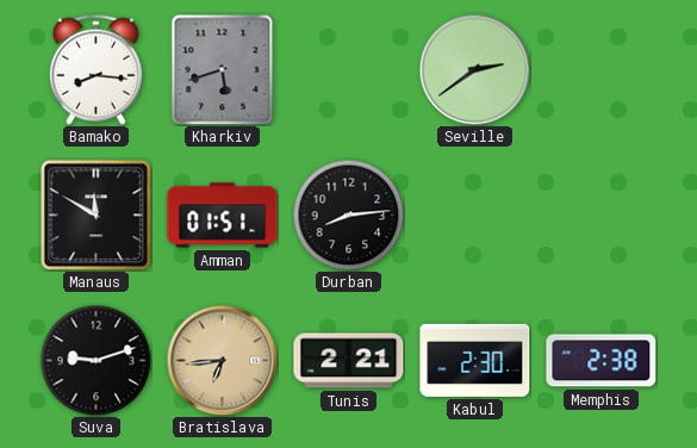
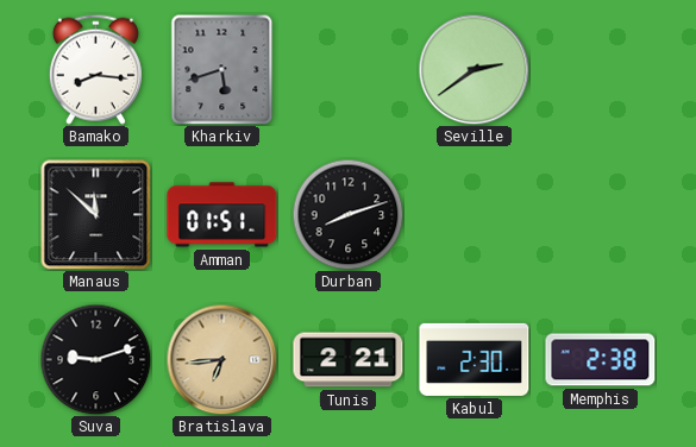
Manaus: 11:50 -> 11:52 (95, 214)
Durban: 8:14 -> 8:12 (347, 214)
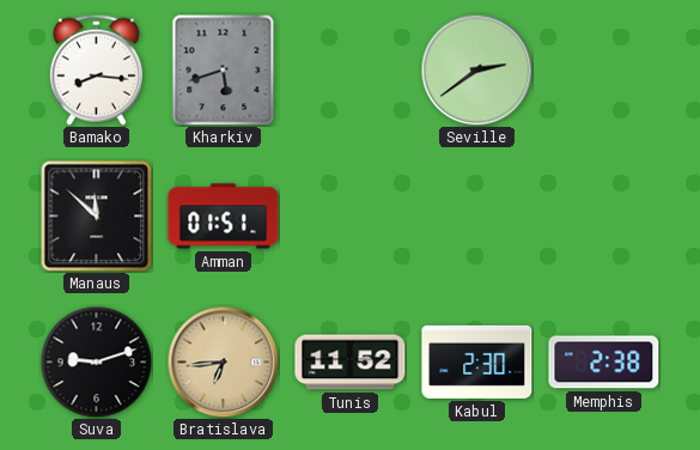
Durban: 8:12 -> none (347, 214)
Tunis: 2:21 -> 11:52 (351, 363)
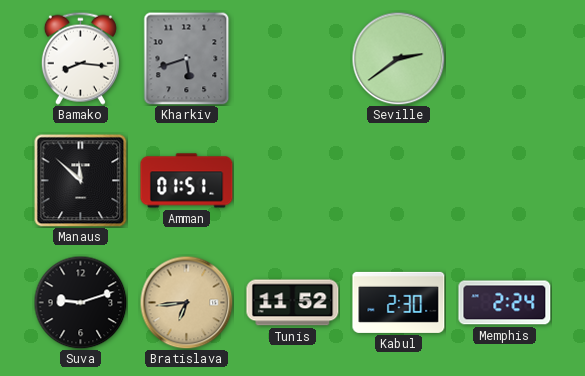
Memphis: 2:38 -> 2:24 (505, 303)
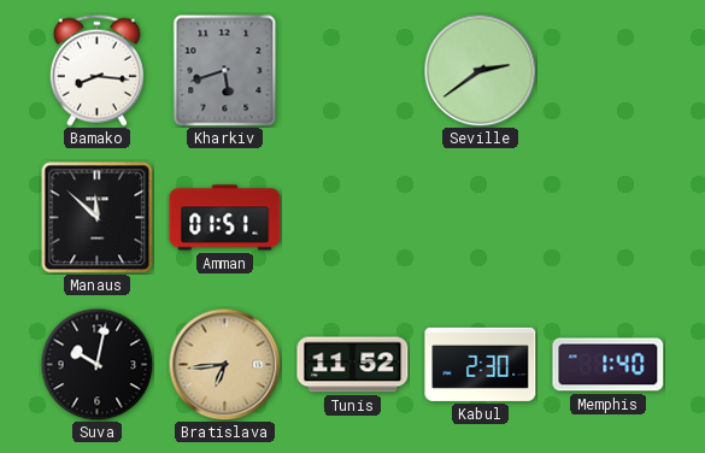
Suva: 9:12 -> 10:02 (96, 364)
Memphis: 2:24 -> 1:40 (609, 365)
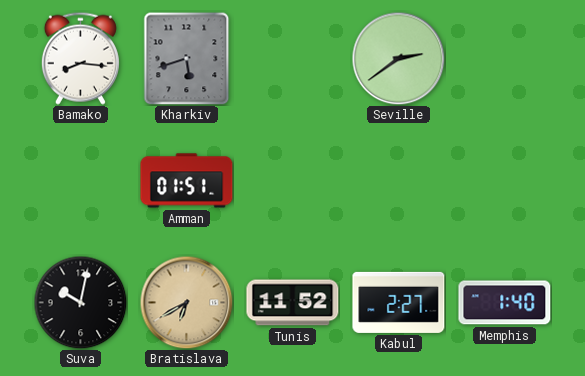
Manaus: 11:52 -> none (96, 217)
Bratislava: 6:44 -> 6:40 (186, 302)
Kabul: 2:30 -> 2:27 (399, 302)
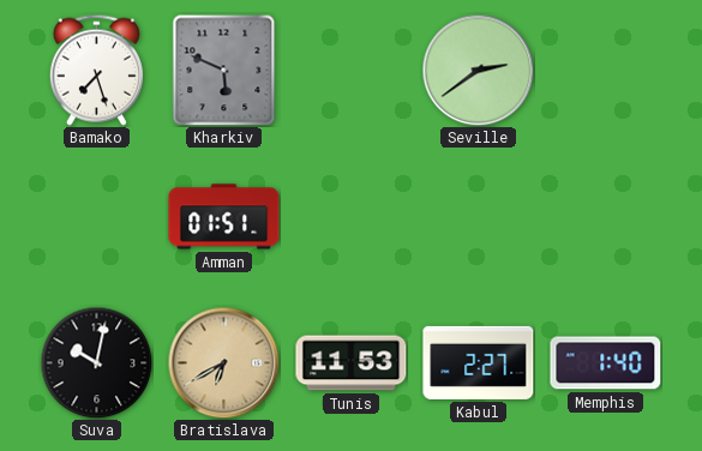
Bamako: 8:16 -> 7:27 (96, 70)
Kharkiv: 5:42 -> 5:49 (224, 70)
Tunis: 11:52 -> 11:53 (352, 363)
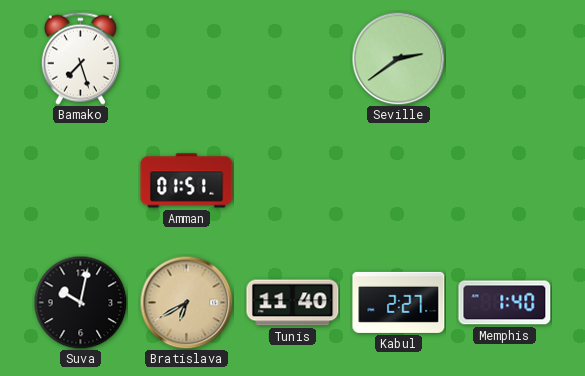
Kharkiv: 5:49 -> none (224, 70)
Tunis: 11:53 -> 11:40 (293, 303)
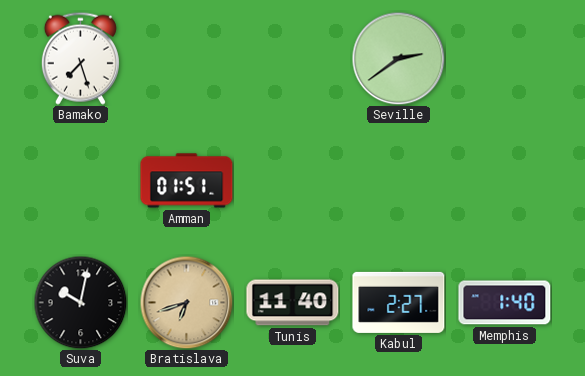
Bratislava: 6:40 -> 6:42 (186, 302)
